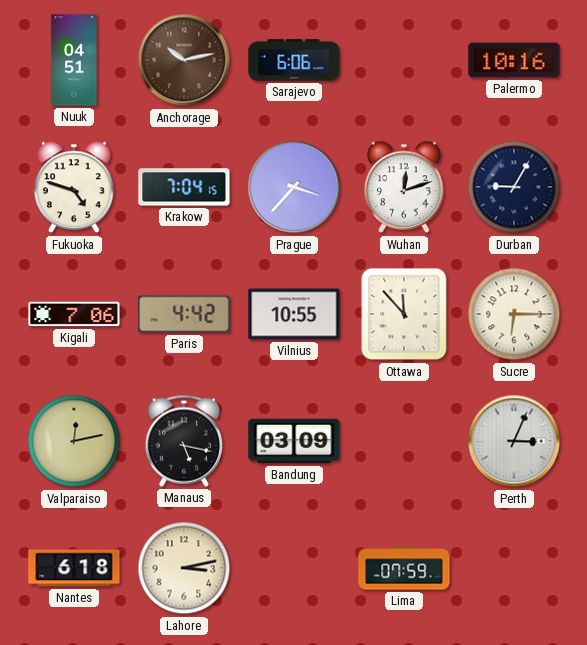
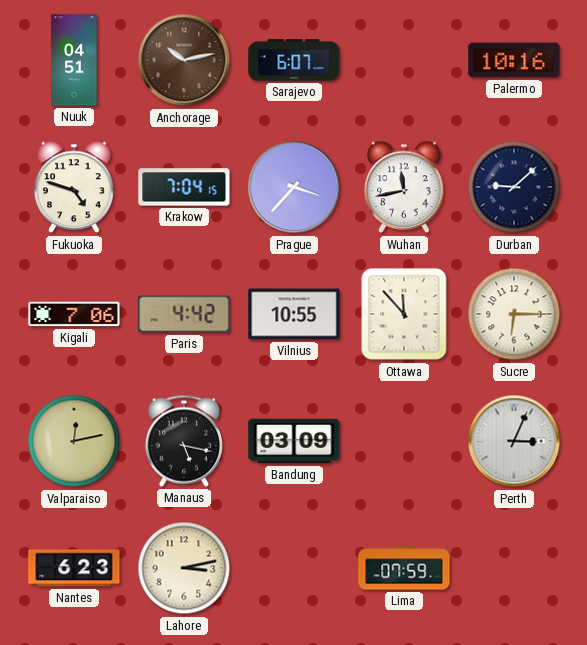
Sarajevo: 6:06 -> 6:07 (294, 60)
Wuhan: 12:12 -> 11:43 (404, 187)
Durban: 9:05 -> 9:08 (514, 187)
Nantes: 6:18 -> 6:23 (74, 568)
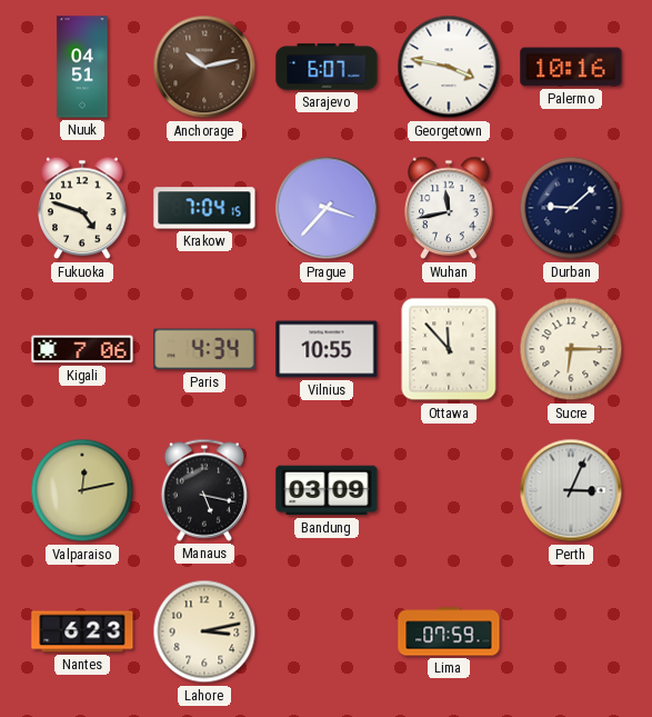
Georgetown: none -> 3:47 (449, 67)
Paris: 4:42 -> 4:34 (204, 349)
